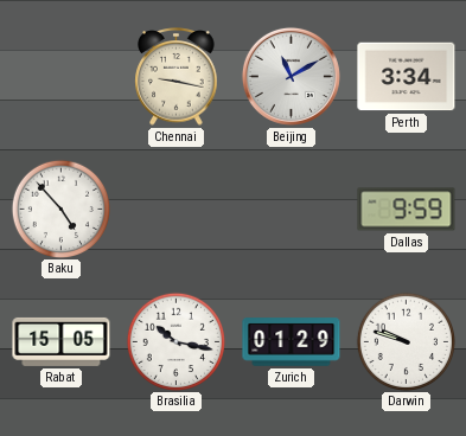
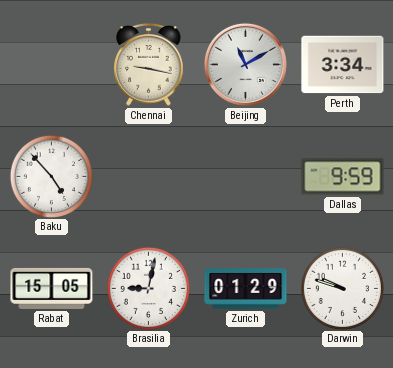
Brasilia: 10:17 -> 9:02 (148, 288)
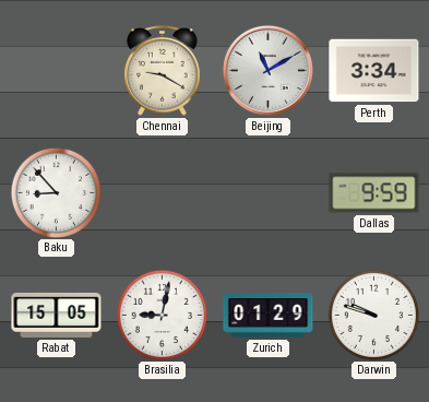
Chennai: 9:17 -> 9:20 (163, 71)
Baku: 4:53 -> 8:53 (56, 192)
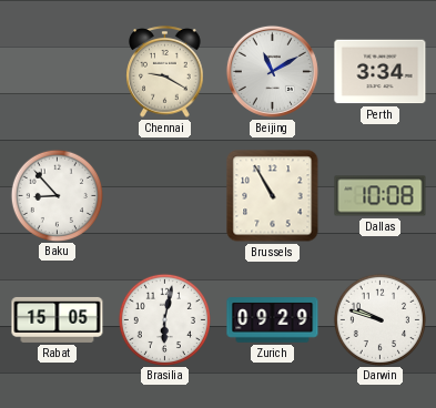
Brussels: none -> 10:55 (273, 196)
Dallas: 9:59 -> 10:08 (381, 196)
Brasilia: 9:02 -> 6:02 (164, 319)
Zurich: 01:29 -> 09:29 (273, 320)
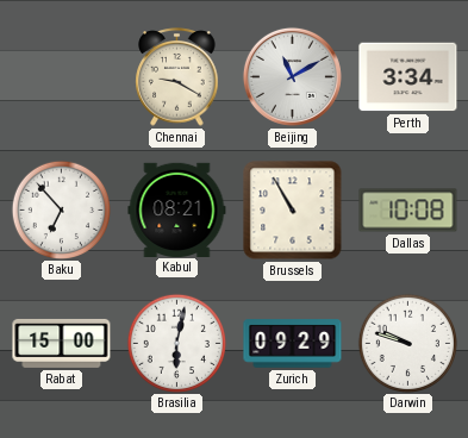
Baku: 8:53 -> 6:53 (61, 209)
Kabul: none -> 08:21 (177, 209)
Rabat: 15:05 -> 15:00 (62, 343)
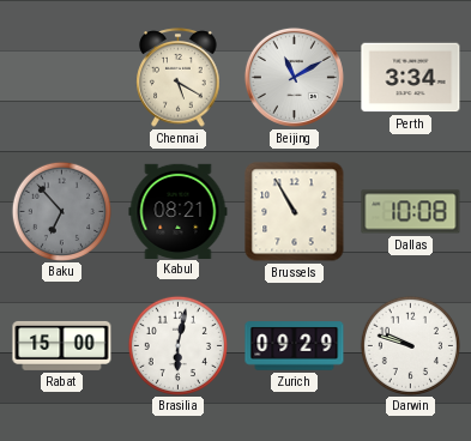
Chennai: 9:20 -> 5:20 (179, 78)
Baku dial: white -> grey (61, 211)
